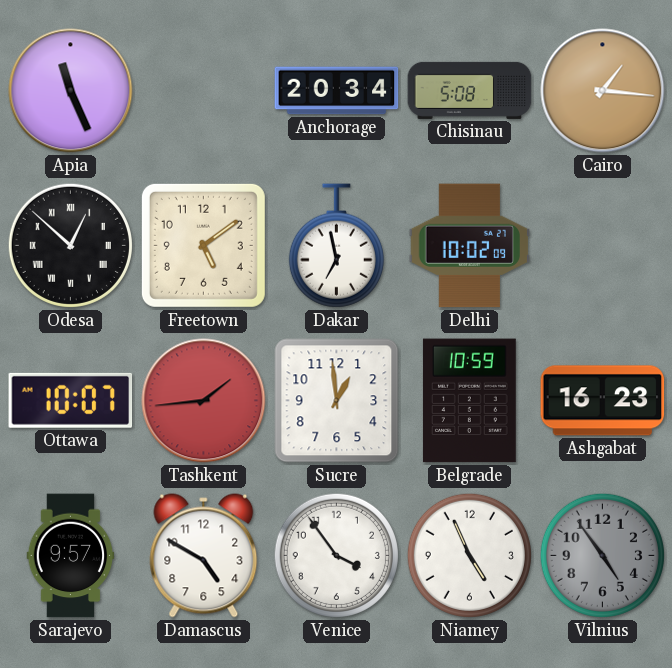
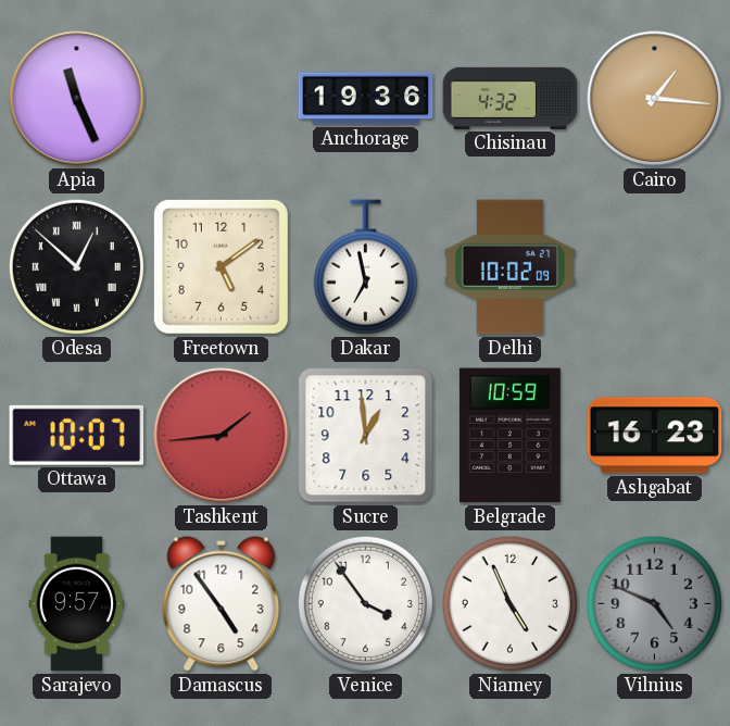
Anchorage: 20:34 -> 19:36 (366, 99)
Chisinau: 5:08 -> 4:32 (511, 98)
Damascus: 4:50 -> 4:54 (222, 604)
Vilnius: 4:54 -> 4:49 (654, 603)
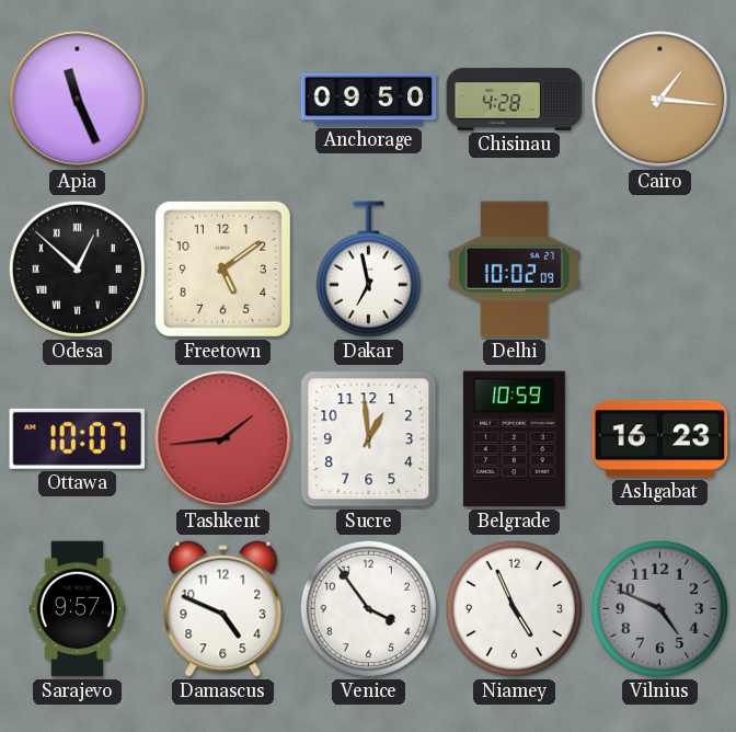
Anchorage: 19:36 -> 09:50 (369, 100)
Chisinau: 4:32 -> 4:28 (515, 99)
Damascus: 4:54 -> 4:49 (223, 609)
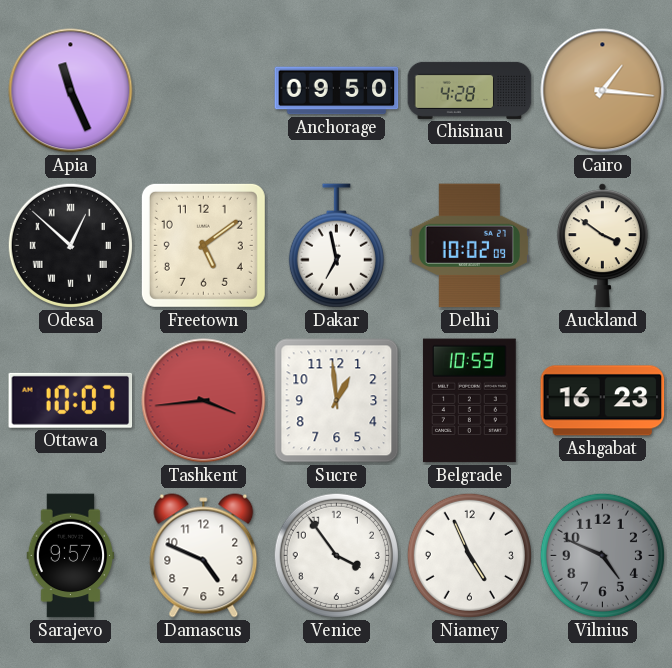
Auckland: none -> 3:51 (602, 246)
Tashkent: 1:44 -> 3:44 (204, 401)
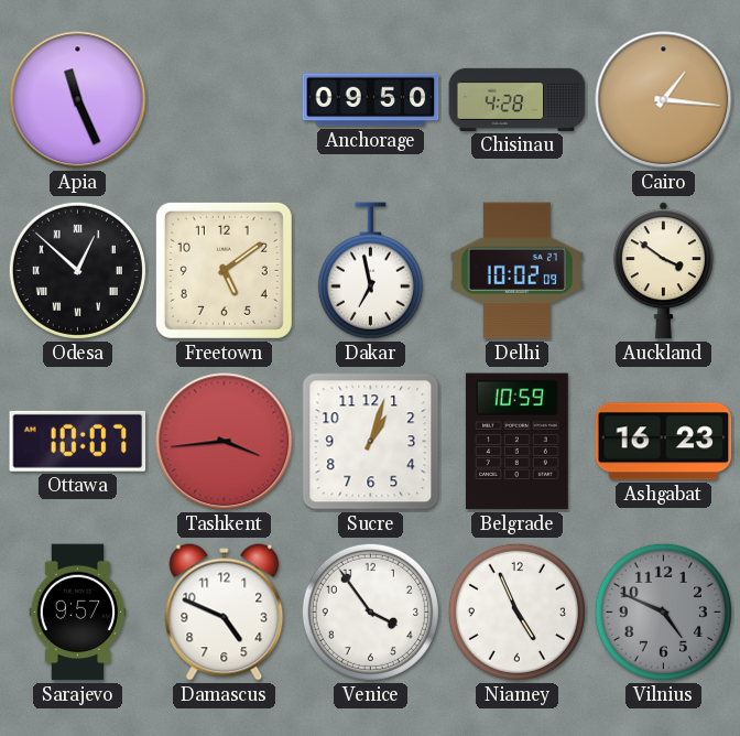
Sucre: 12:59 -> 1:03 (371, 442)
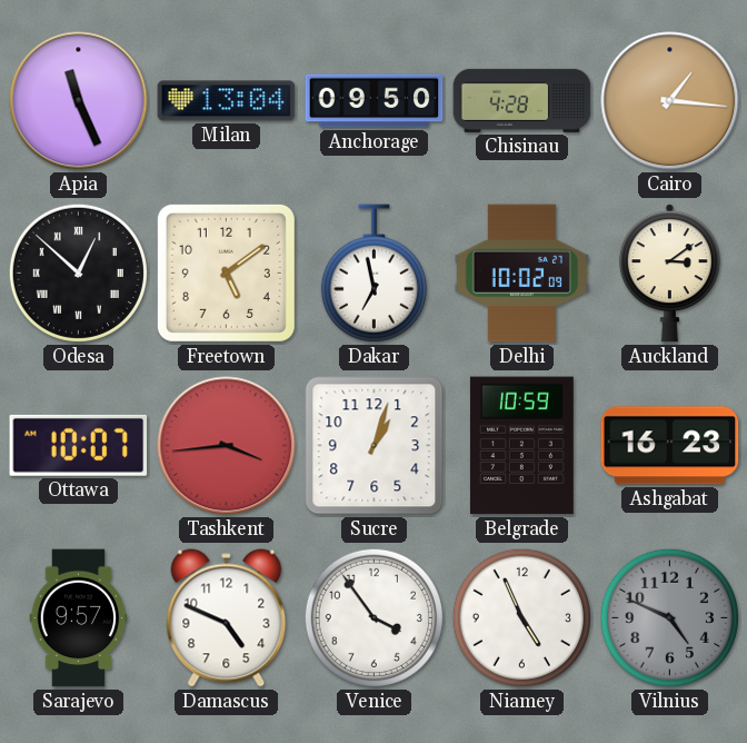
Milan: none -> 13:04 (227, 101)
Auckland: 3:51 -> 3:09 (669, 274)
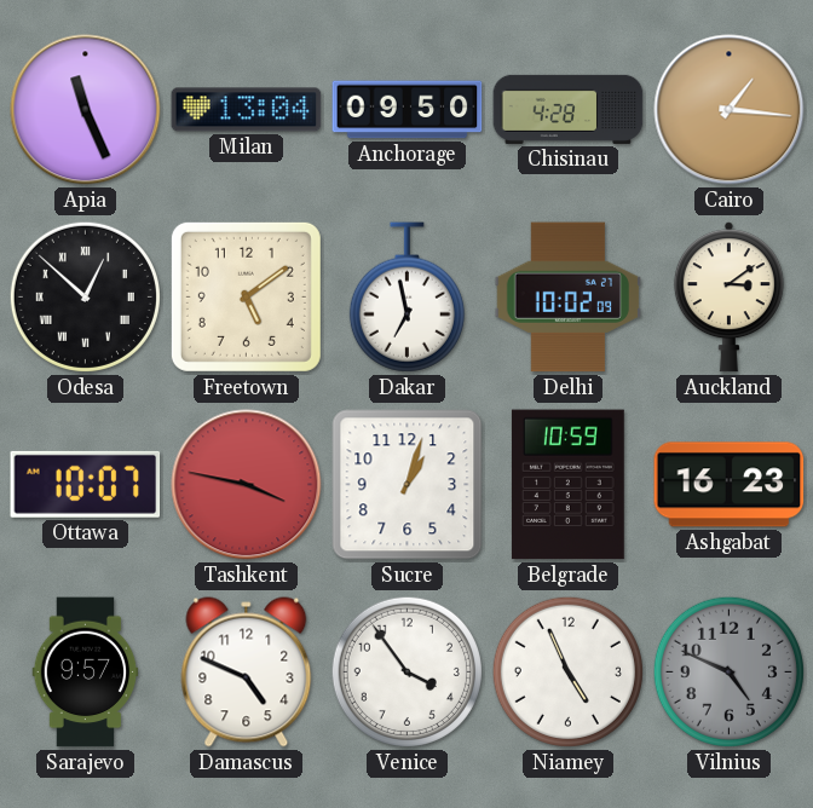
Tashkent: 3:44 -> 3:47 (247, 485)
